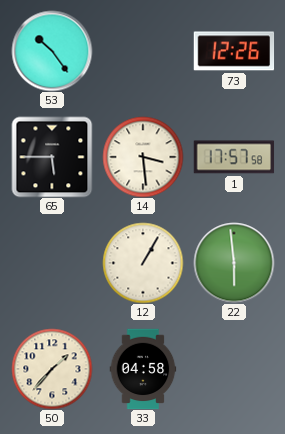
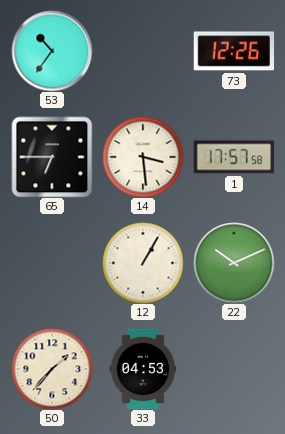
53: 10:24 -> 10:36 (52, 51)
65: 5:45 -> 6:45 (52, 157)
22: 5:59 -> 10:11 (234, 263)
33: 04:58 -> 04:53 (143, 369)
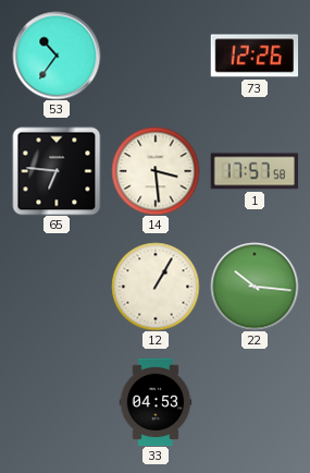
65: 6:45 -> 6:46 (57, 171)
22: 10:11 -> 10:16 (255, 287)
50: 1:37 -> none (52, 369)
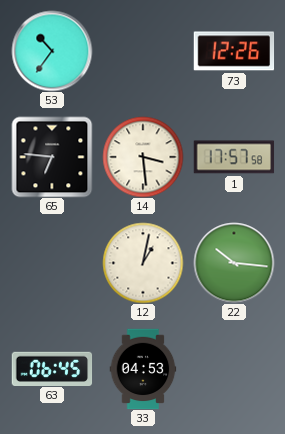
12: 1:05 -> 1:02 (143, 263)
63: none -> 06:45 (52, 368)
